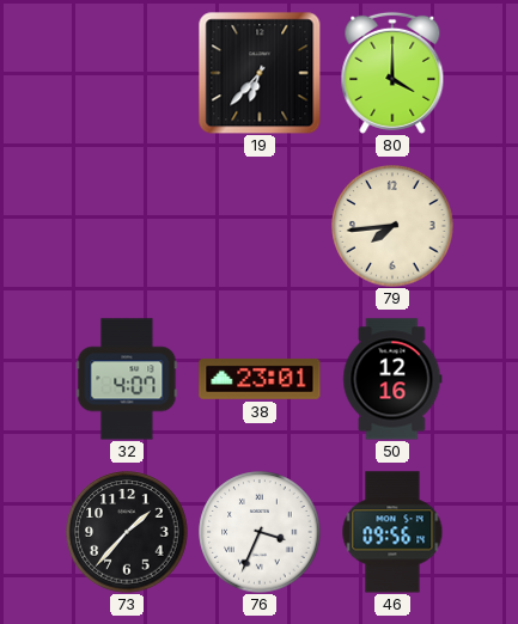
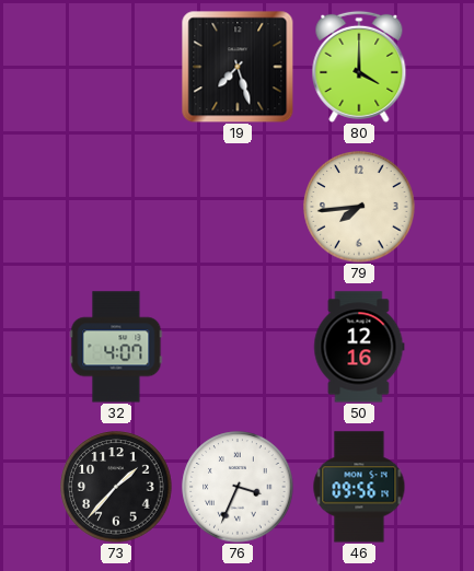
19: 6:37 -> 7:27 (238, 67)
38: 23:01 -> none (260, 379)
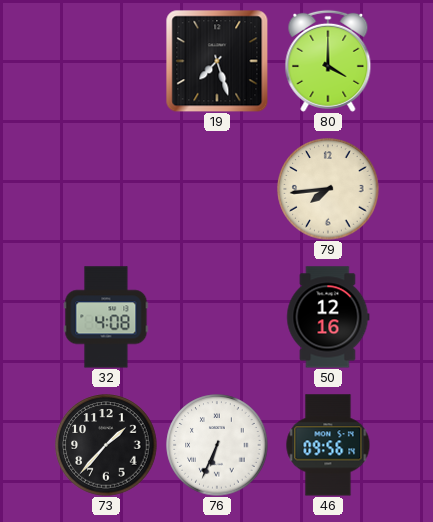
32: 4:07 -> 4:08 (106, 317)
76: 3:34 -> 6:34 (217, 445)
